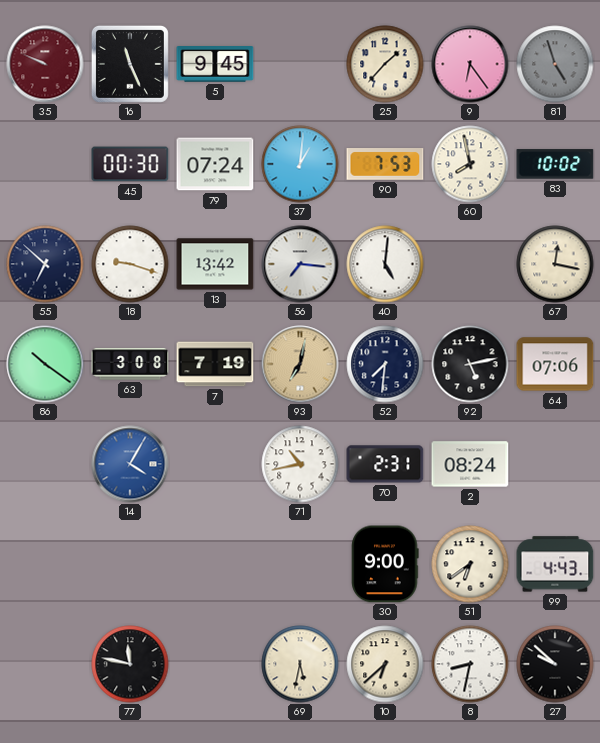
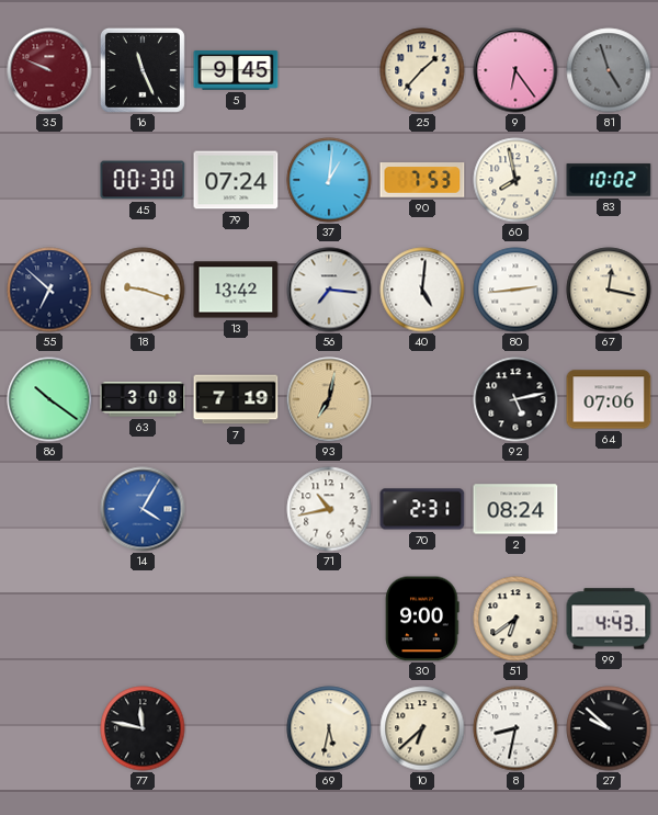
80: none -> 2:44 (515, 290)
52: 7:31 -> none (385, 364)
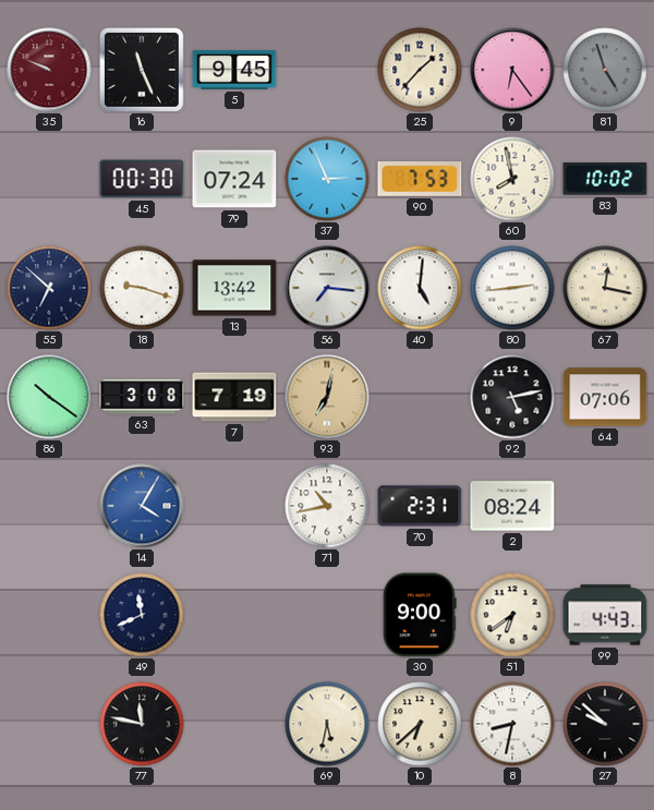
37: 1:01 -> 2:56 (327, 179)
49: none -> 11:41 (142, 615)
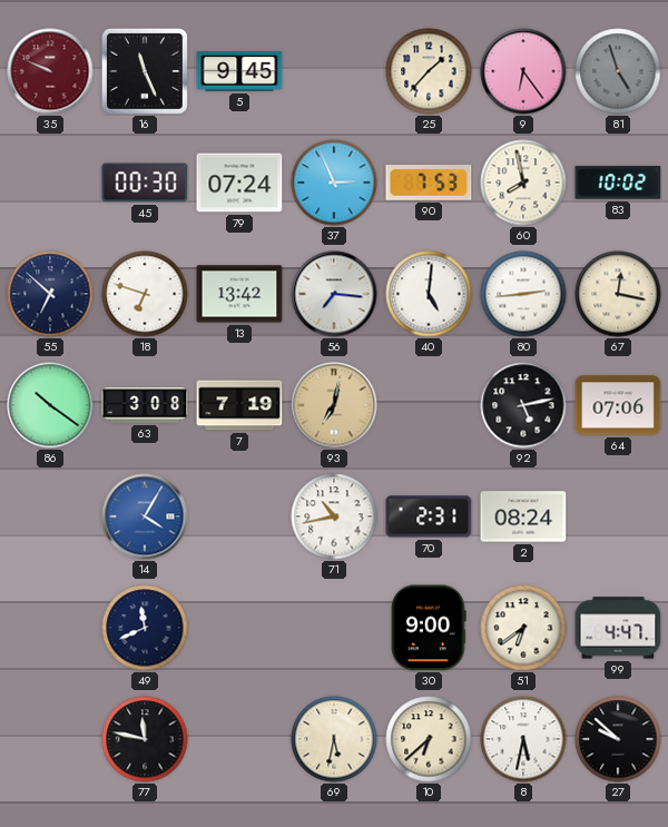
18: 9:18 -> 6:48 (145, 294)
99: 4:43 -> 4:47 (618, 628)
8: 8:32 -> 5:32 (523, 739)
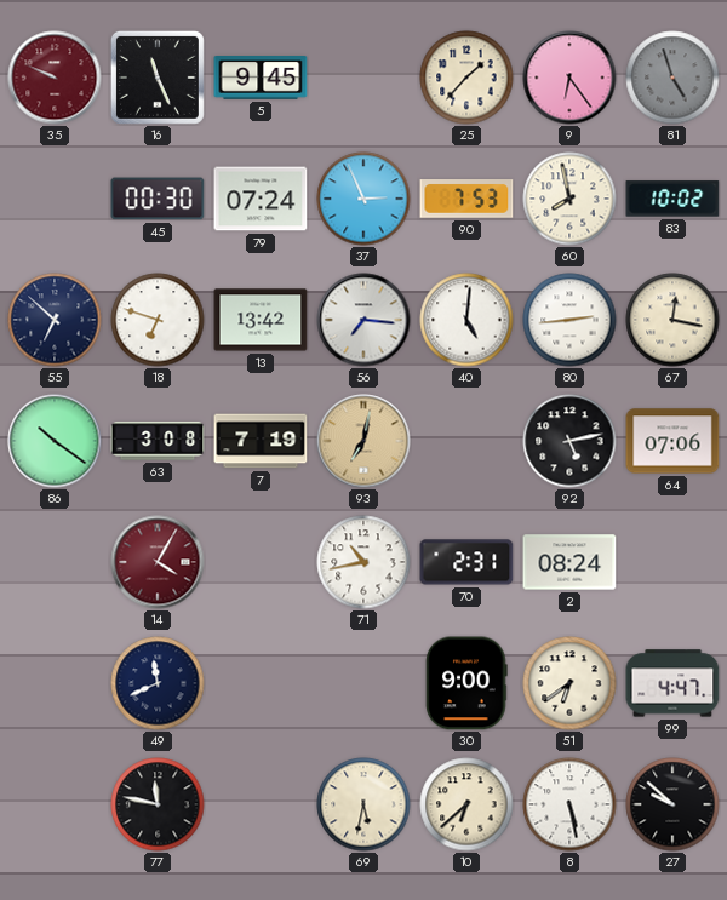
14 dial: blue -> burgundy (158, 562)
8: 5:32 -> 5:28 (569, 804)
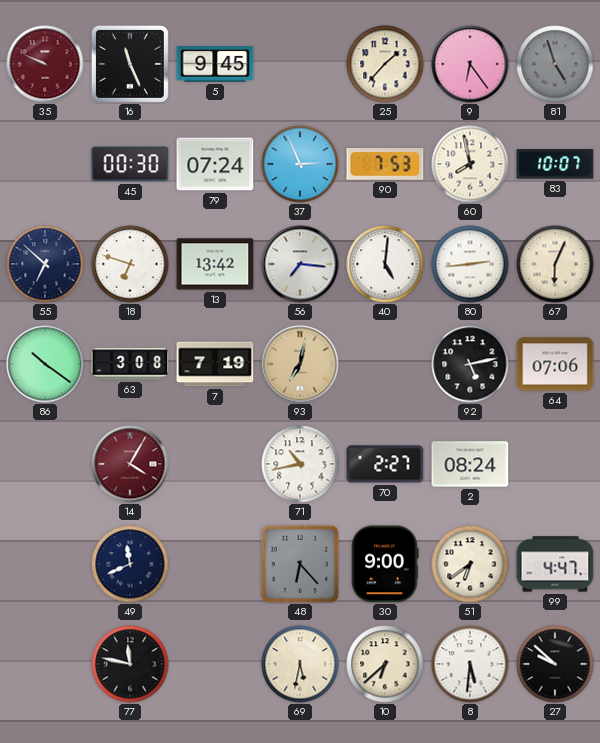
83: 10:02 -> 10:07 (555, 164)
67: 12:17 -> 6:04 (555, 264)
70: 2:31 -> 2:27 (385, 464)
48: none -> 6:23 (299, 563)
8: 5:28 -> 5:31 (470, 664)
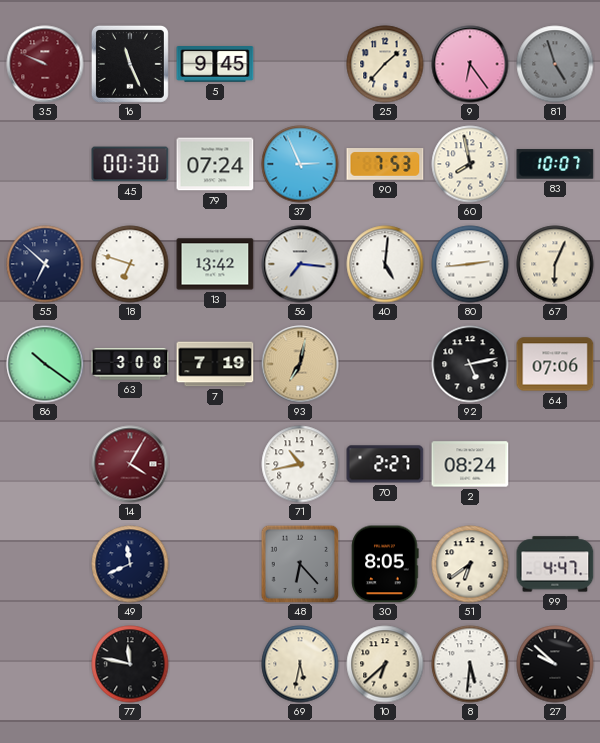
30: 9:00 -> 8:05 (385, 564)
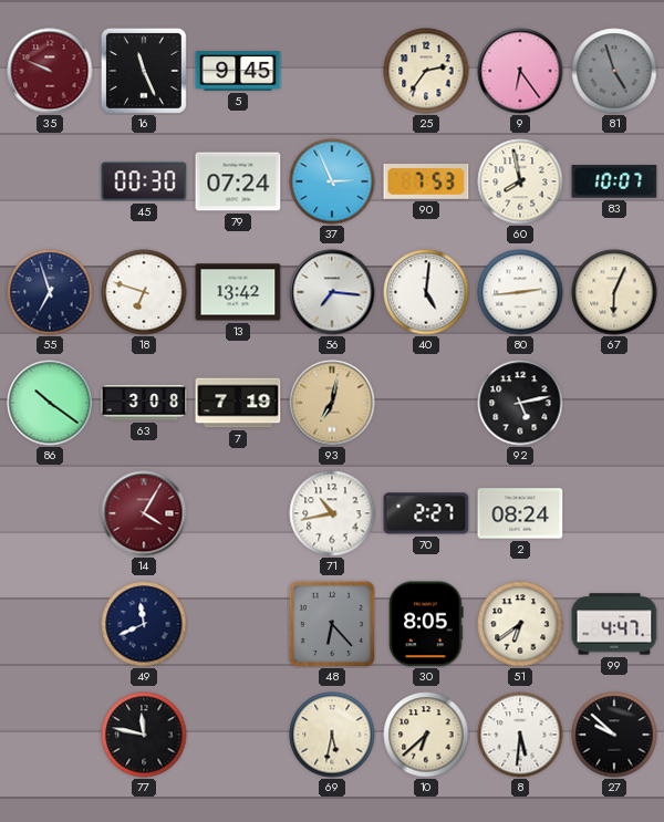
25: 1:37 -> 2:36 (426, 71)
55: 6:52 -> 6:57 (50, 292)
64: 07:06 -> none (555, 364)
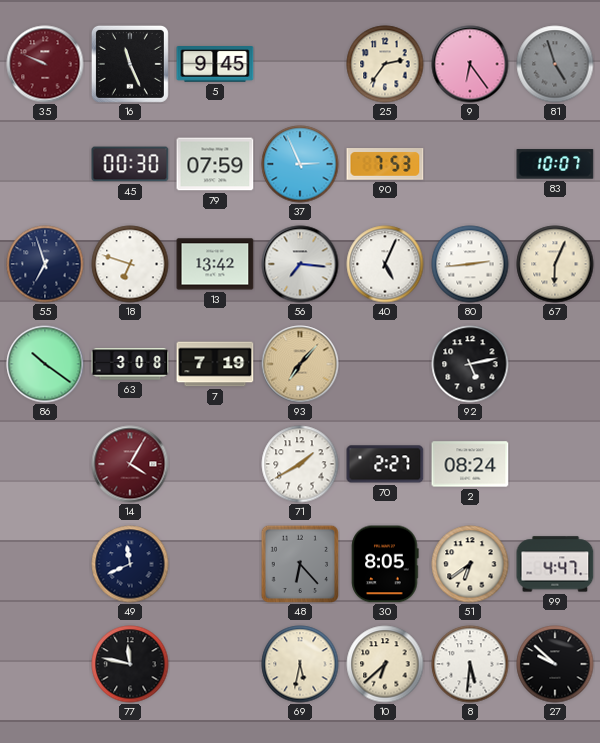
79: 07:24 -> 07:59 (215, 164)
60: 7:58 -> none (520, 181)
40: 5:01 -> 5:04 (385, 264)
93: 7:02 -> 7:07 (300, 364)
71: 10:43 -> 1:40 (300, 464)
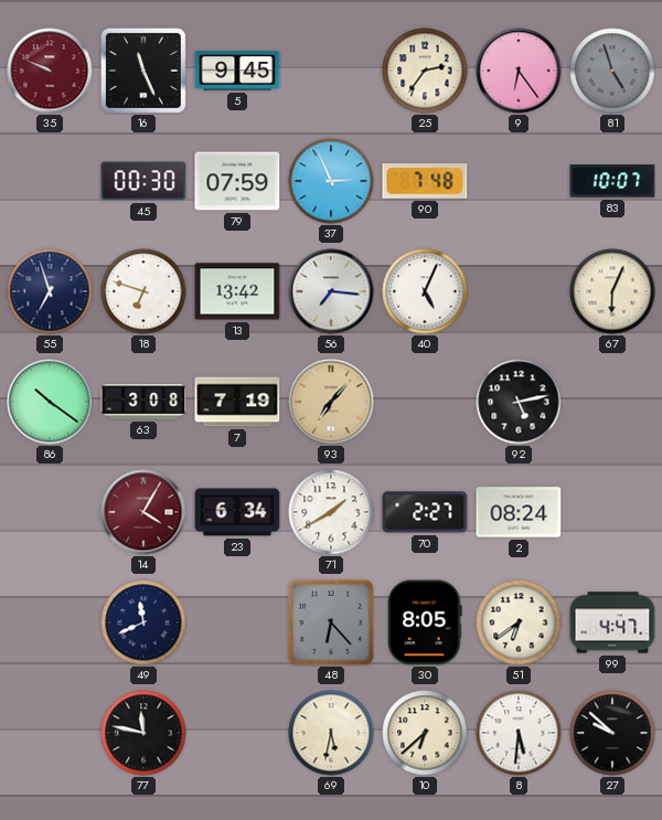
90: 7:53 -> 7:48 (425, 182)
80: 2:44 -> none (470, 264)
23: none -> 6:34 (237, 512)
